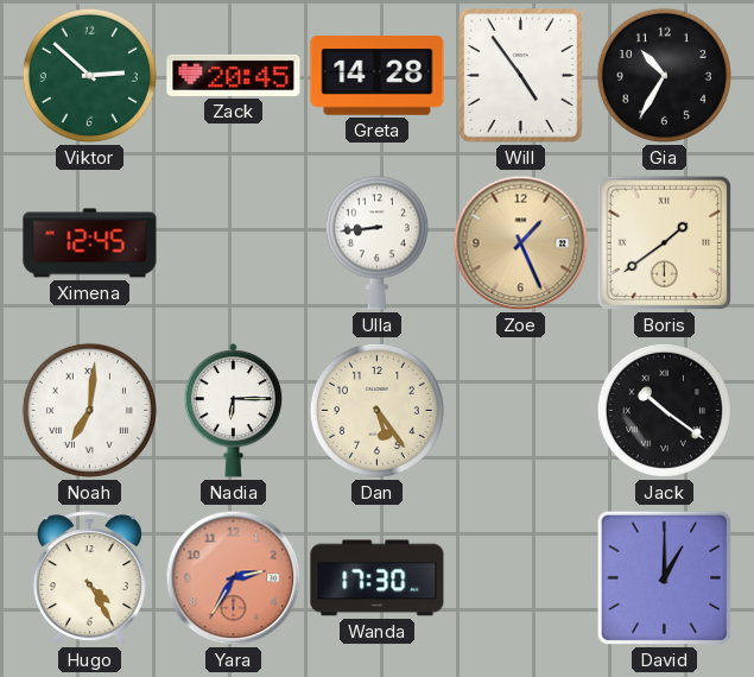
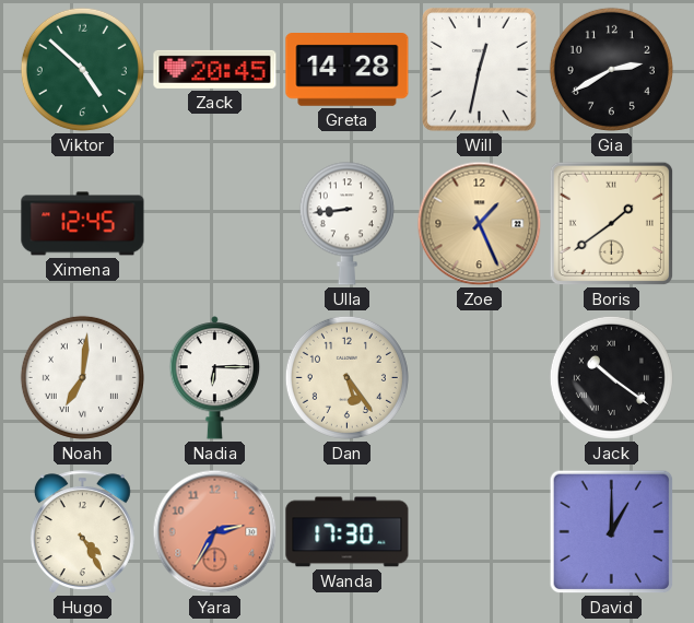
Viktor: 2:52 -> 4:52 (82, 69)
Will: 4:54 -> 12:32 (480, 70)
Gia: 10:35 -> 2:40 (611, 69)
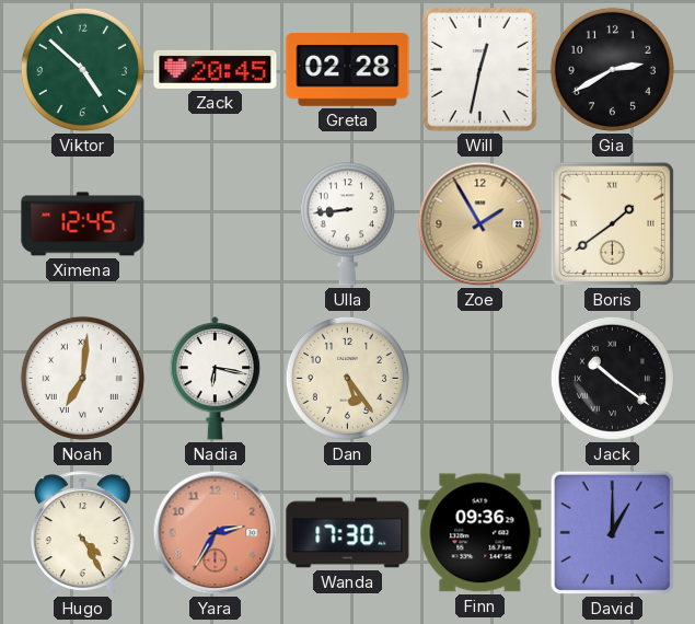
Greta: 14:28 -> 02:28 (348, 70)
Zoe: 1:26 -> 1:55 (480, 224)
Nadia: 6:15 -> 6:17 (216, 379)
Finn: none -> 09:36 (480, 533)
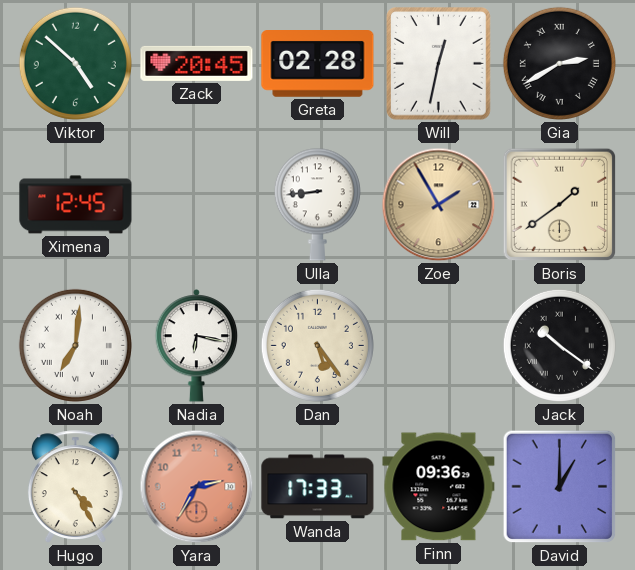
Gia numerals: Arabic -> Roman (559, 63)
Wanda: 17:30 -> 17:33 (318, 487)
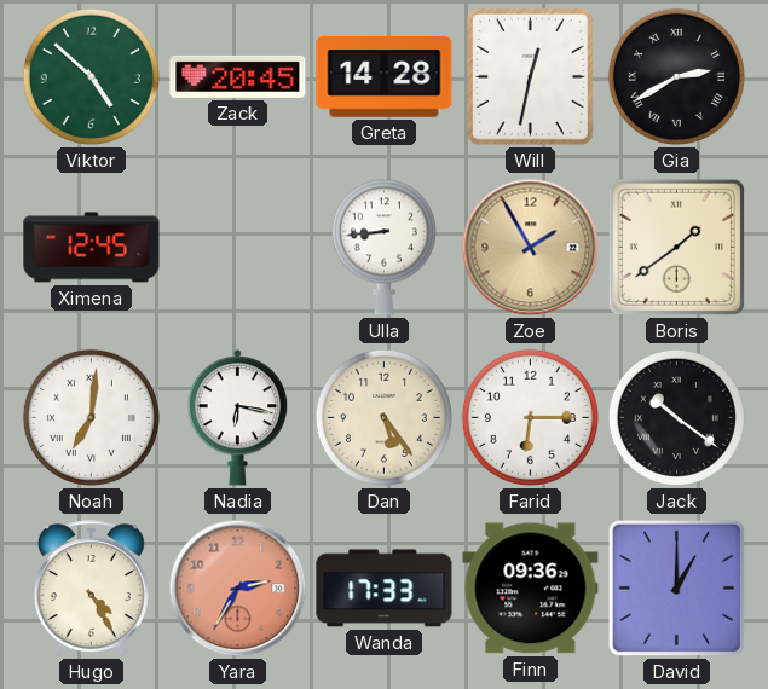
Greta: 02:28 -> 14:28 (385, 77)
Farid: none -> 6:15 (530, 417)
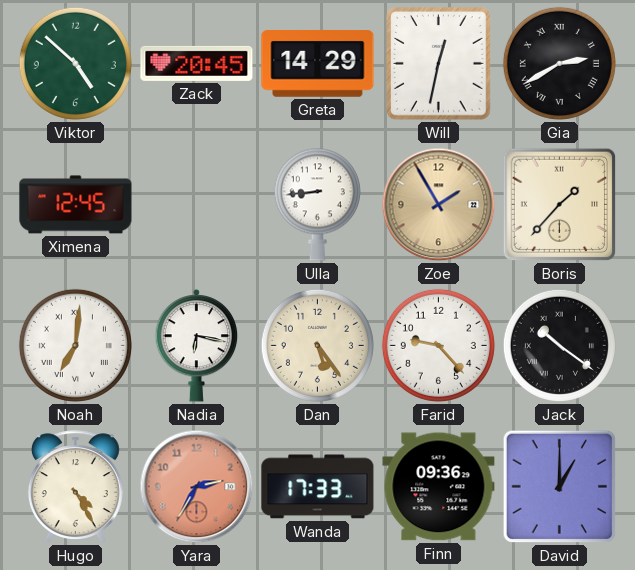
Greta: 14:28 -> 14:29 (318, 64)
Boris: 1:39 -> 1:37 (560, 205)
Farid: 6:15 -> 9:23 (438, 345)
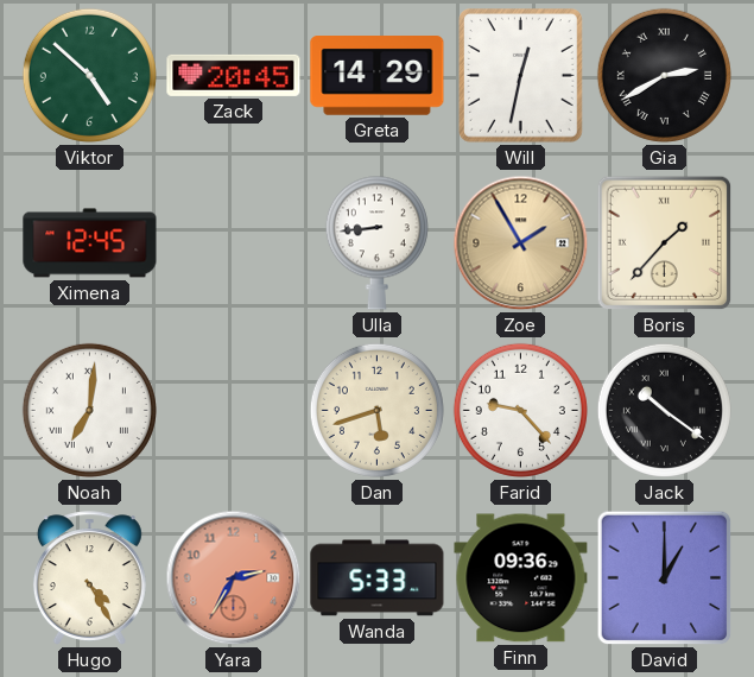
Nadia: 6:17 -> none (197, 346)
Dan: 5:24 -> 5:42 (376, 410)
Wanda: 17:33 -> 5:33 (378, 578)
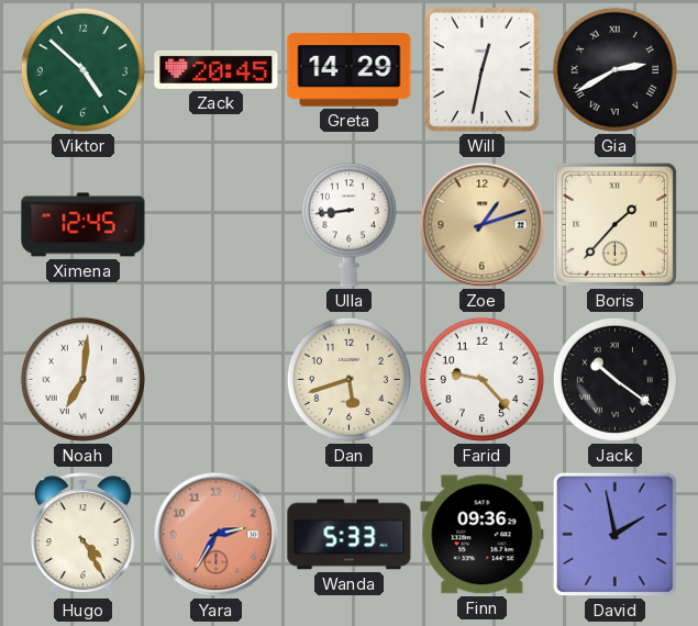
Zoe: 1:55 -> 1:12 (483, 225)
David: 1:00 -> 1:58 (616, 535)
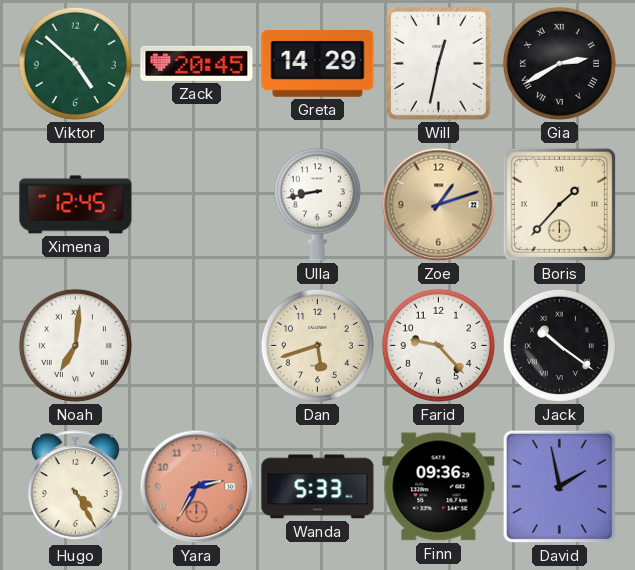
Ulla: 8:44 -> 8:43 (317, 204)
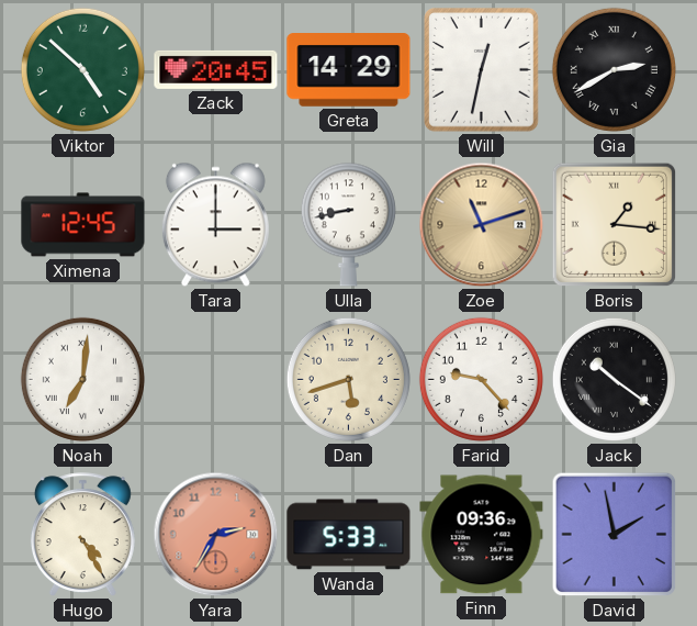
Tara: none -> 3:00 (215, 225)
Zoe: 1:12 -> 11:12 (482, 225)
Boris: 1:37 -> 1:16 (615, 225)
